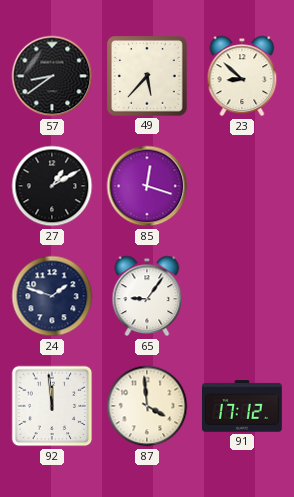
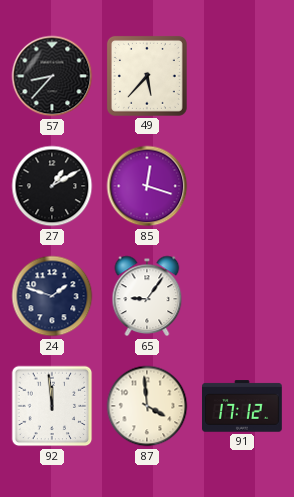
57: 8:39 -> 8:37 (52, 76)
23: 8:52 -> none (242, 76)
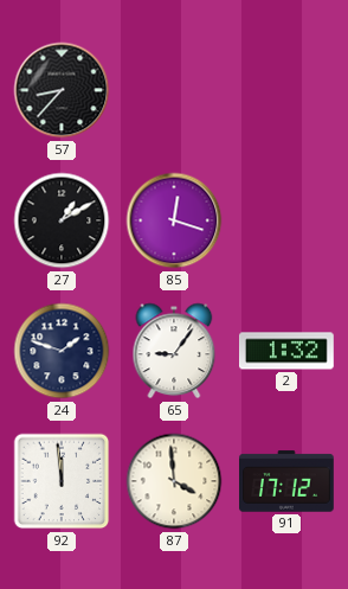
49: 5:37 -> none (147, 76)
2: none -> 1:32 (288, 351)
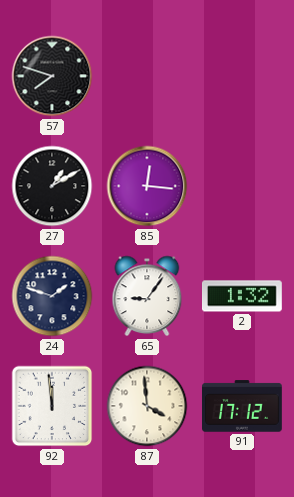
57: 8:37 -> 7:48 (52, 76)
85: 12:18 -> 12:16 (147, 186)
